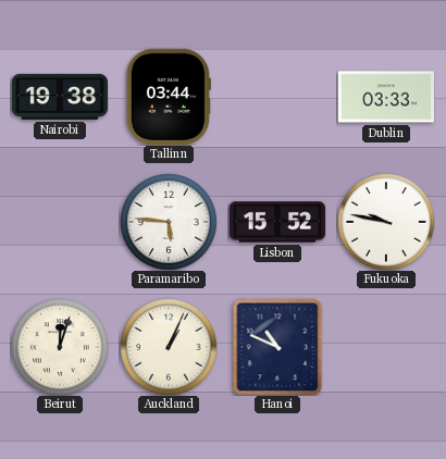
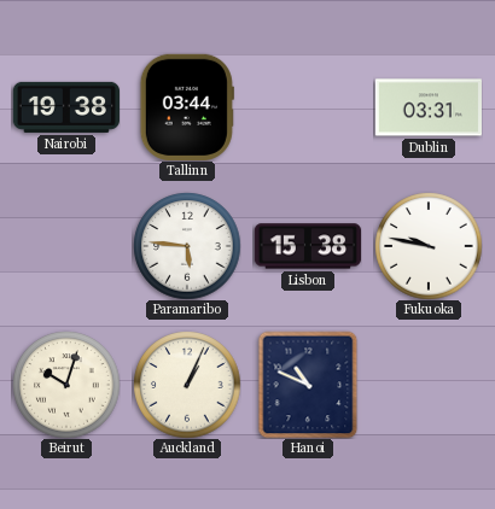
Dublin: 03:33 -> 03:31 (427, 107)
Lisbon: 15:52 -> 15:38 (308, 246)
Beirut: 12:03 -> 10:03 (66, 385)
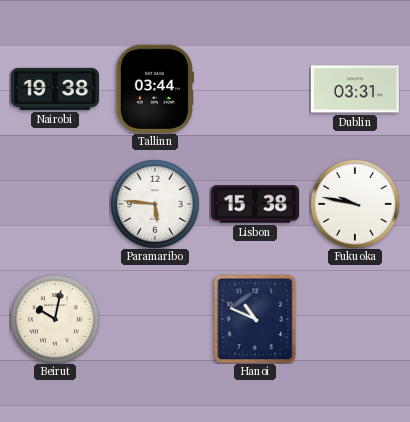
Beirut: 10:03 -> 10:02 (55, 319)
Auckland: 1:04 -> none (187, 385)
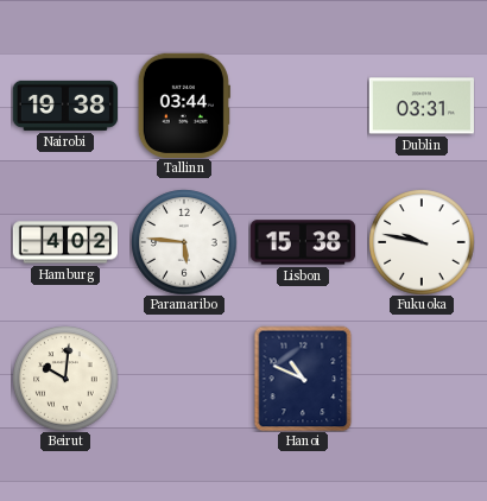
Hamburg: none -> 4:02 (65, 242)
Beirut: 10:02 -> 10:01 (65, 379)
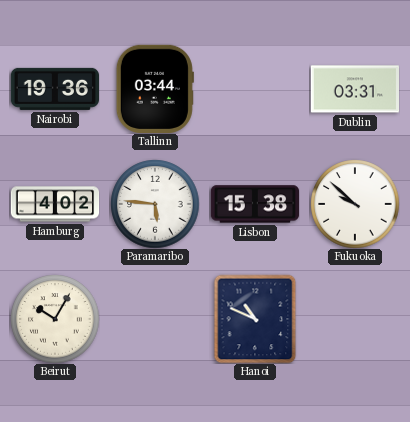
Nairobi: 19:38 -> 19:36 (54, 89)
Fukuoka: 9:47 -> 9:52 (355, 204)
Beirut: 10:01 -> 10:05 (55, 319)
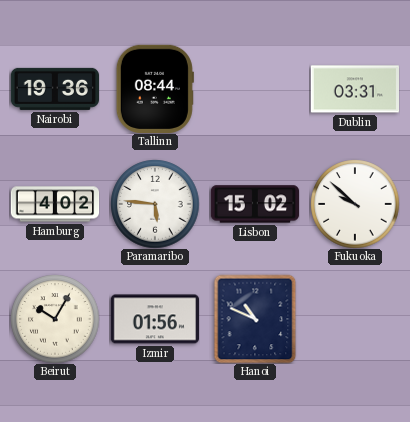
Tallinn: 03:44 -> 08:44 (155, 88)
Lisbon: 15:38 -> 15:02 (255, 204)
Izmir: none -> 01:56 (154, 319)
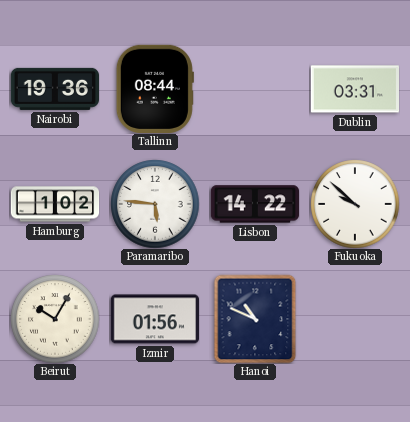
Hamburg: 4:02 -> 1:02 (55, 204)
Lisbon: 15:02 -> 14:22 (255, 204)
